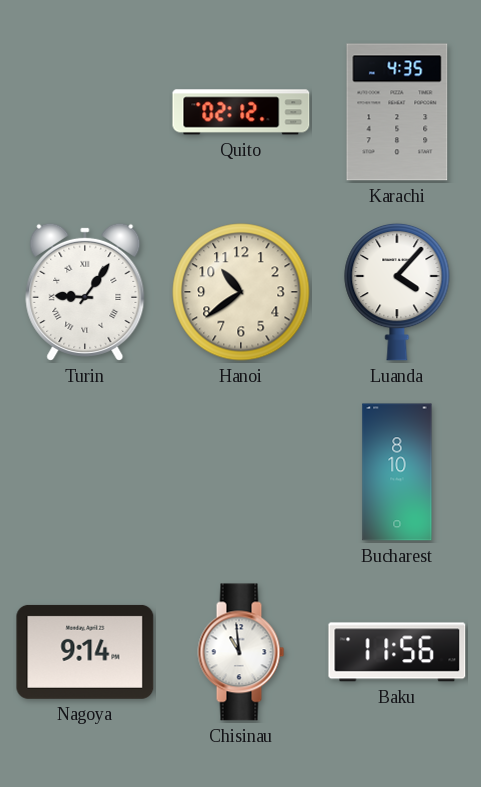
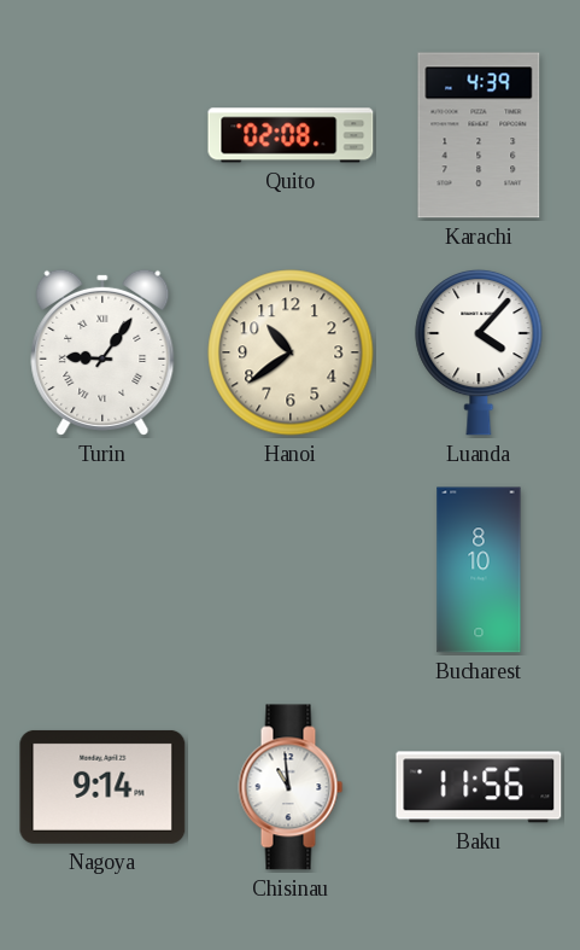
Quito: 02:12 -> 02:08 (291, 135)
Karachi: 4:35 -> 4:39 (479, 135)
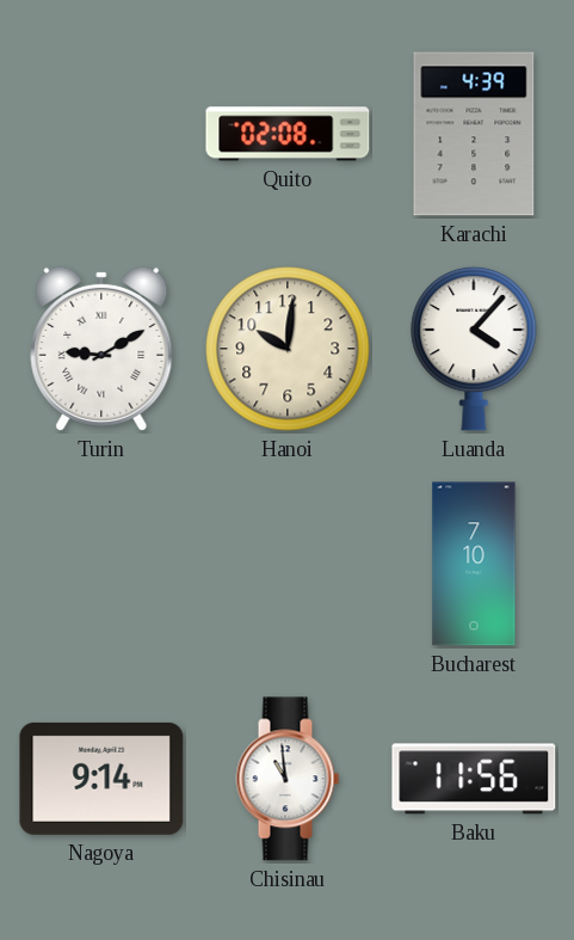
Turin: 9:06 -> 9:10 (101, 349)
Hanoi: 10:39 -> 10:01 (288, 349)
Bucharest: 8:10 -> 7:10 (474, 564)
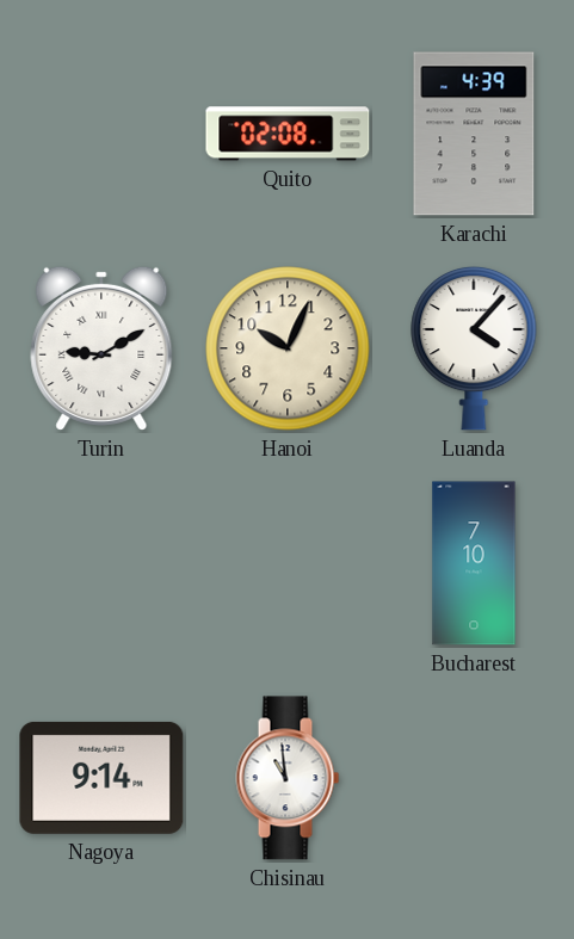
Hanoi: 10:01 -> 10:04 (288, 348)
Baku: 11:56 -> none (474, 779)
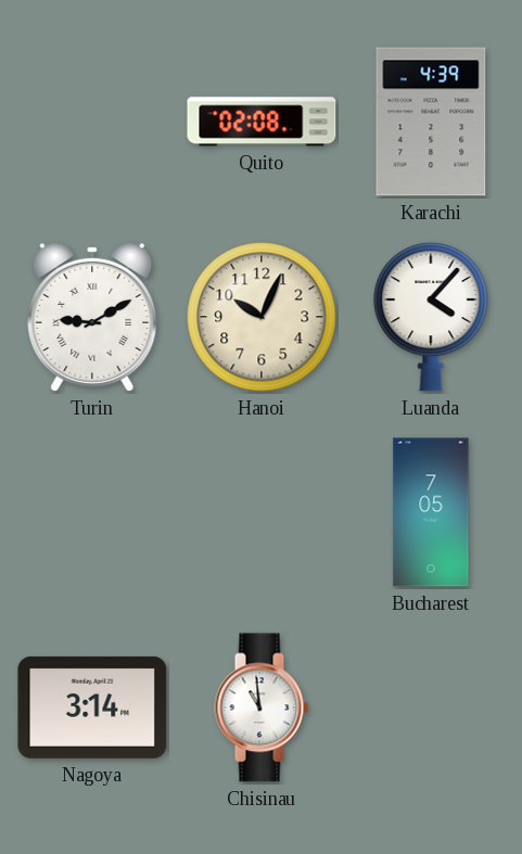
Bucharest: 7:10 -> 7:05 (431, 512)
Nagoya: 9:14 -> 3:14 (92, 708)
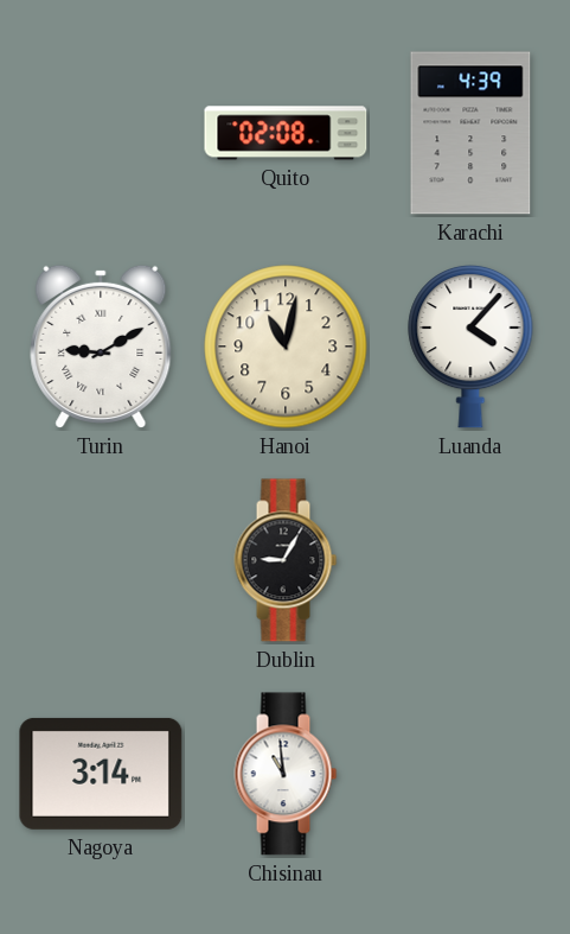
Hanoi: 10:04 -> 11:02 (286, 347)
Dublin: none -> 9:05 (286, 560)
Bucharest: 7:05 -> none (431, 512)
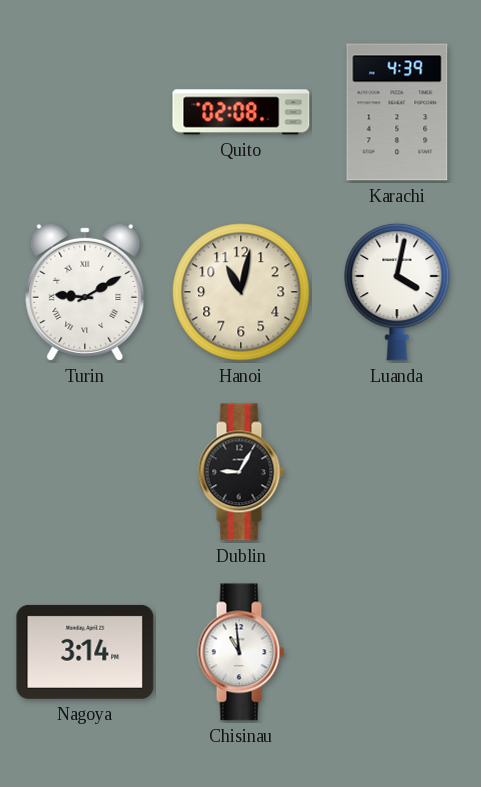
Luanda: 4:07 -> 4:02 (397, 292)
